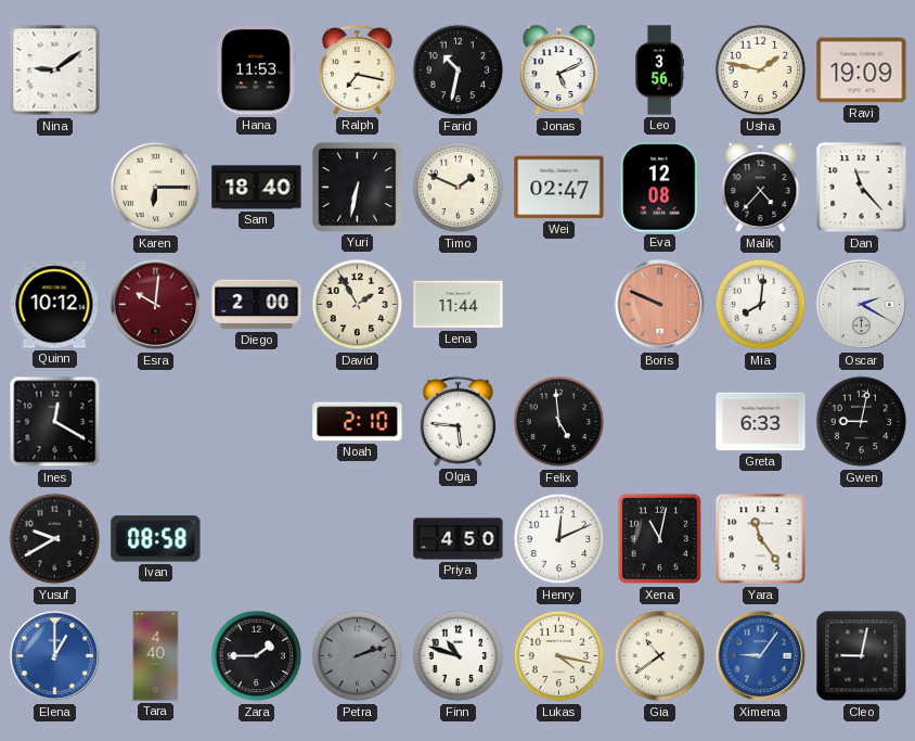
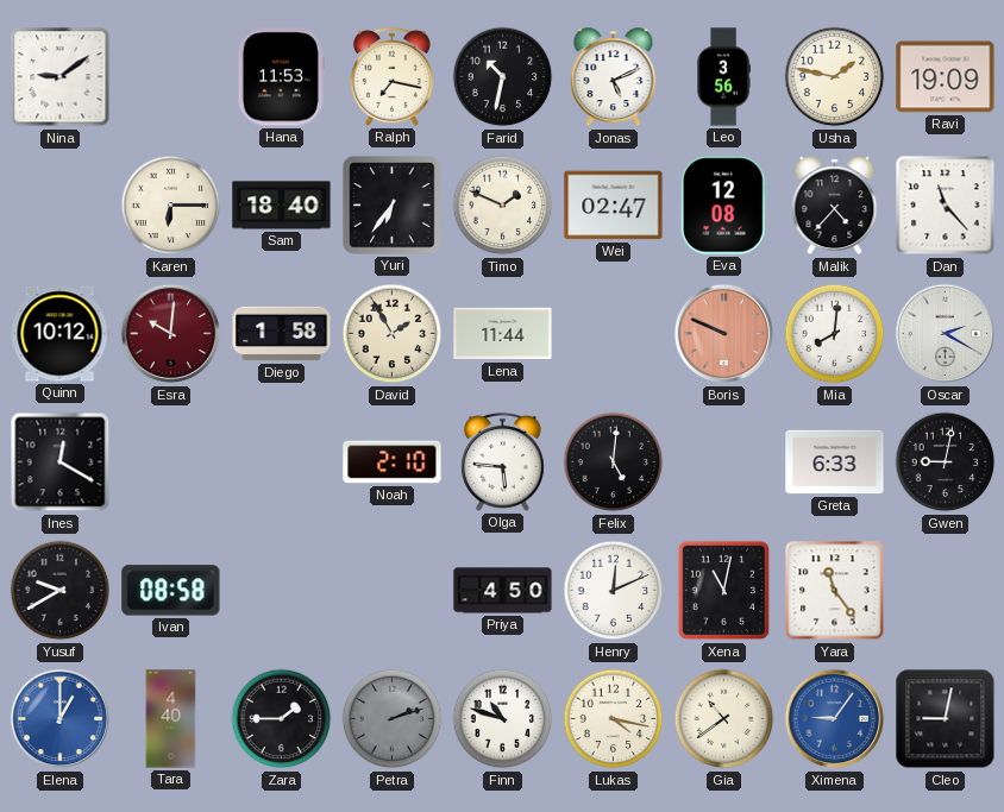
Yuri: 6:32 -> 6:36 (393, 206)
Diego: 2:00 -> 1:58 (282, 334)
Felix: 4:59 -> 5:01 (614, 462)
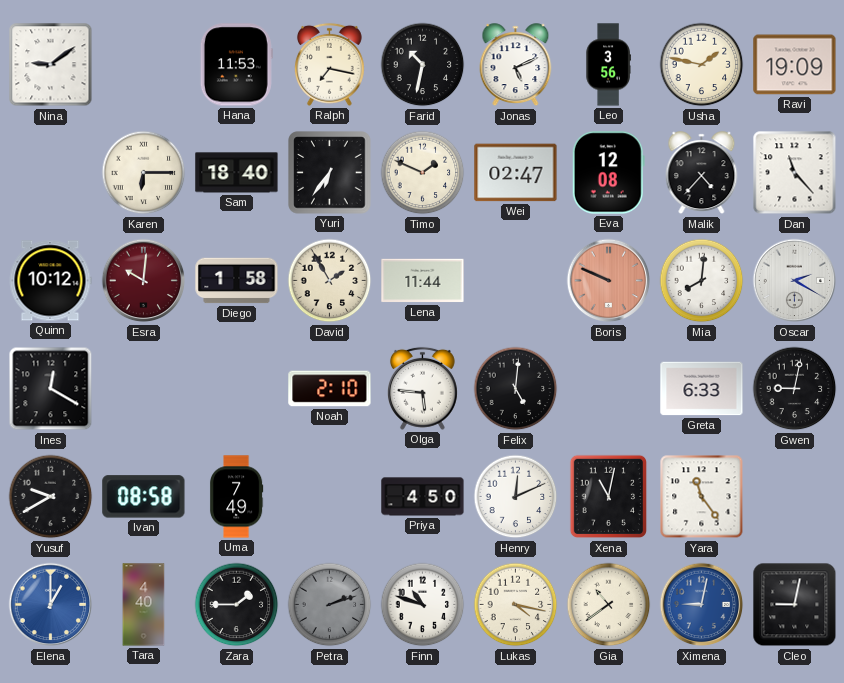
Uma: none -> 7:49 (236, 497)
Ximena: 9:06 -> 9:02 (702, 605)
